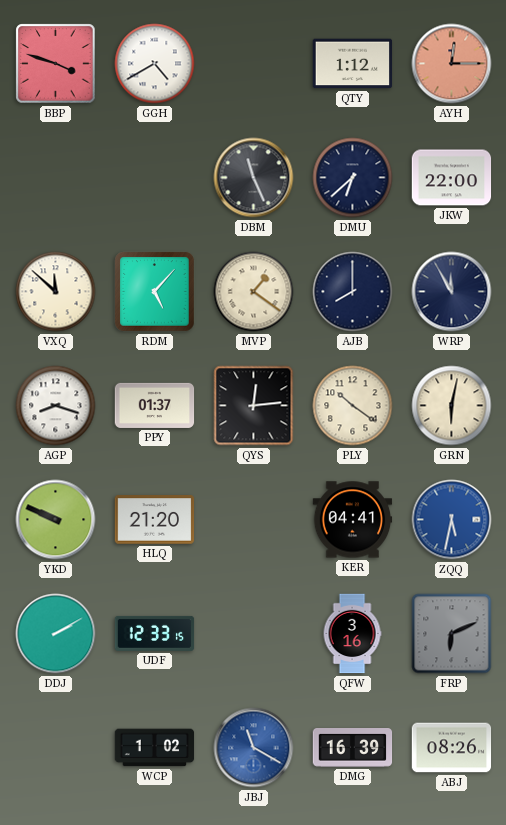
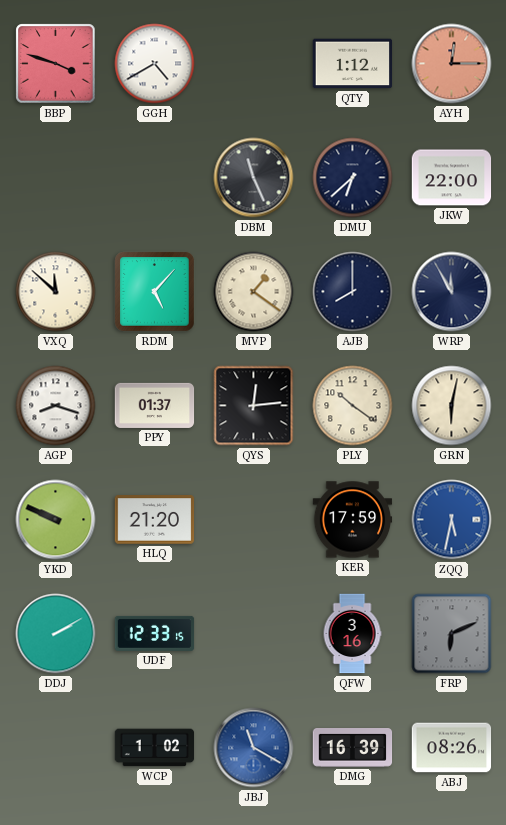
KER: 04:41 -> 17:59 (353, 520)
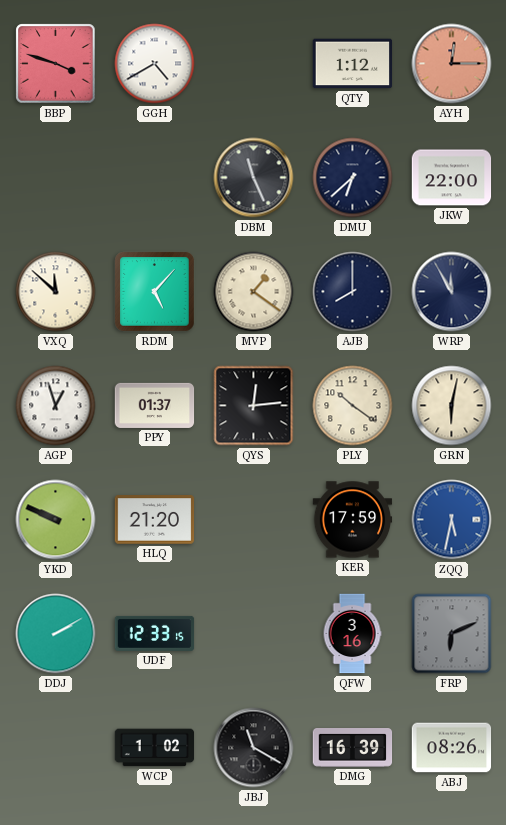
AGP: 8:18 -> 12:57 (56, 406)
JBJ dial: blue -> black (254, 748)
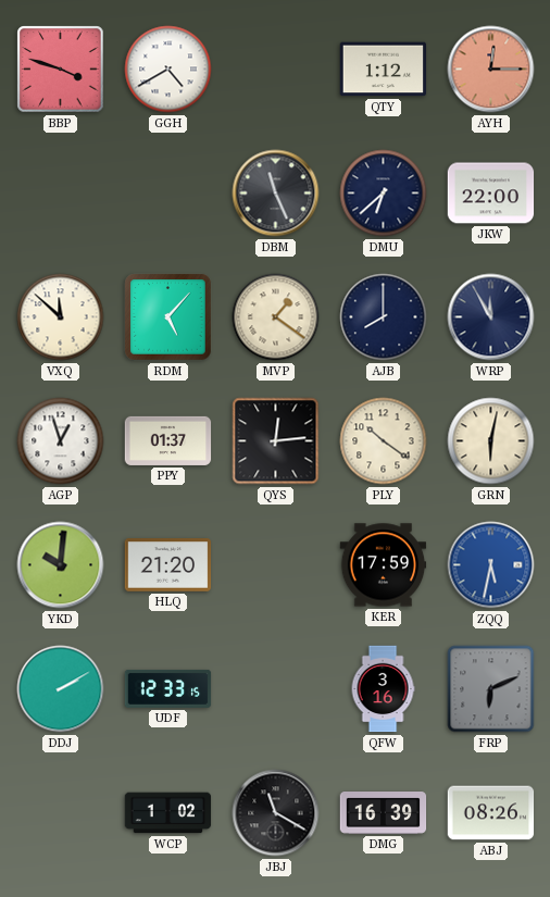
YKD: 9:49 -> 10:01 (61, 565)
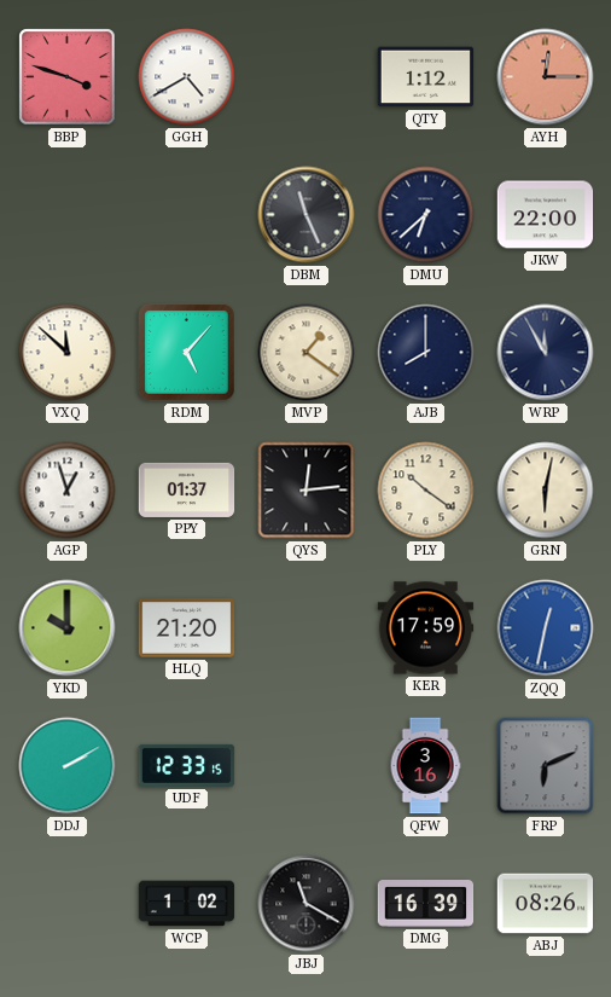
YKD: 10:01 -> 10:00 (68, 628)
ZQQ: 5:32 -> 12:32 (546, 628)
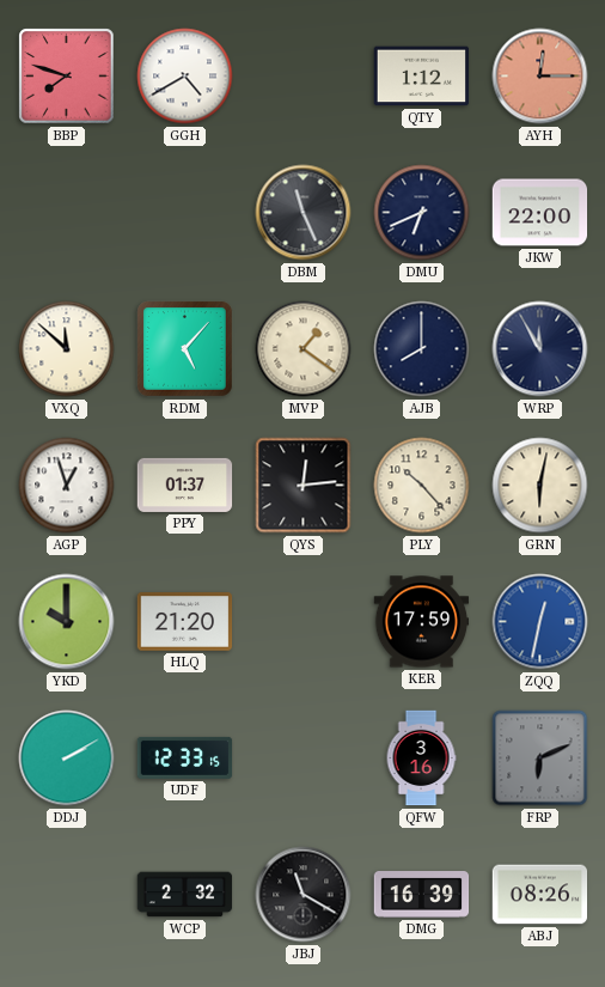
BBP: 3:48 -> 7:48 (67, 77)
DMU: 6:38 -> 6:41 (422, 213)
PLY: 10:21 -> 10:23 (422, 486)
WCP: 1:02 -> 2:32 (185, 895)
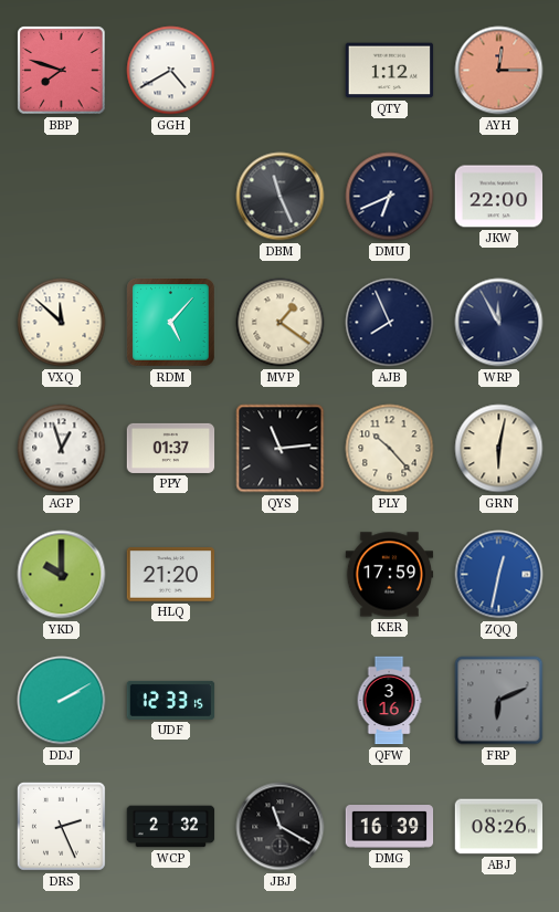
AJB: 8:00 -> 7:56 (390, 323)
QYS: 12:14 -> 11:14 (281, 449)
DRS: none -> 2:26 (61, 826)
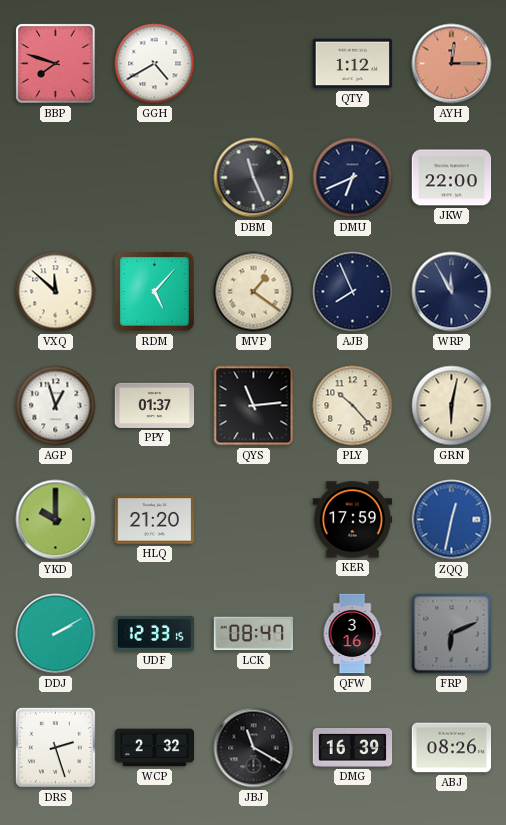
LCK: none -> 08:47 (254, 634)
DRS: 2:26 -> 2:27 (55, 747)
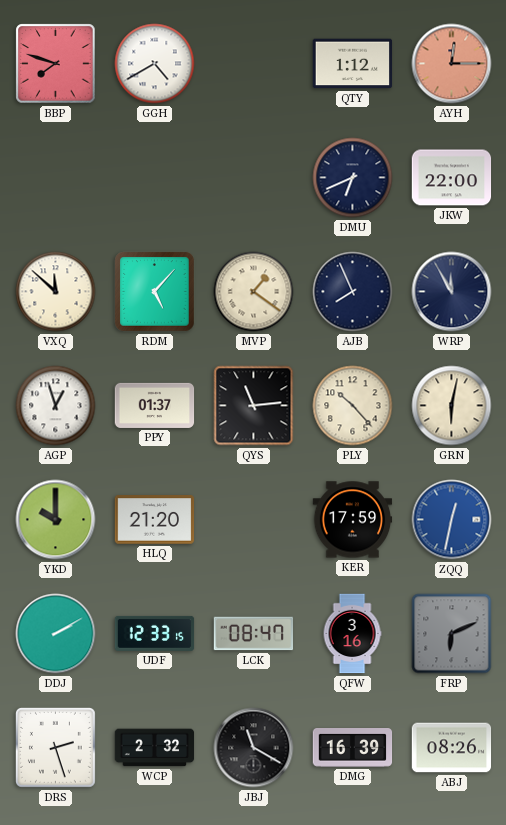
DBM: 11:26 -> none (254, 178)
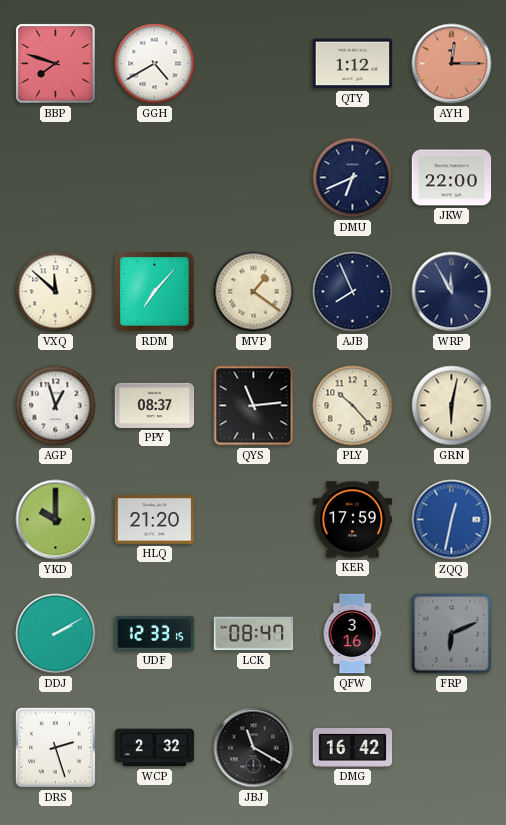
RDM: 5:07 -> 7:07 (155, 292)
PPY: 01:37 -> 08:37 (155, 405)
DMG: 16:39 -> 16:42 (353, 748)
ABJ: 08:26 -> none (452, 748)
